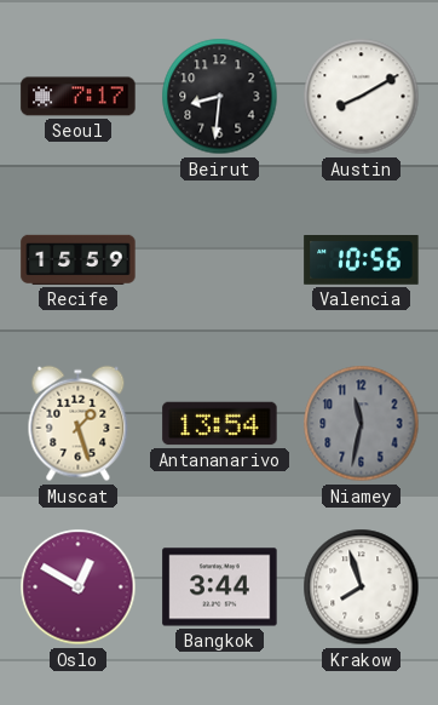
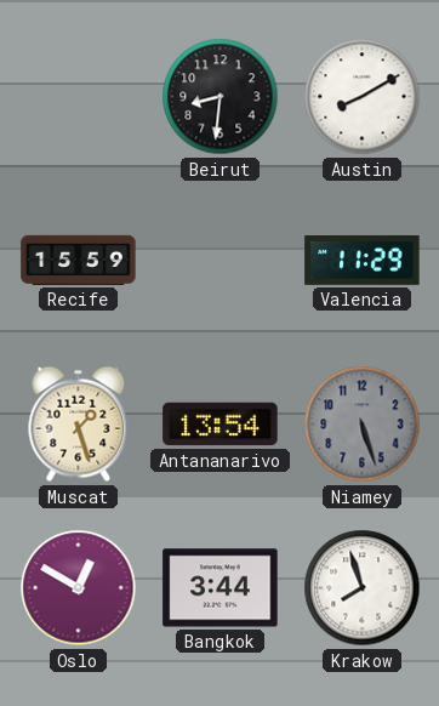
Seoul: 7:17 -> none (79, 97)
Valencia: 10:56 -> 11:29 (363, 261)
Niamey: 11:32 -> 5:27 (363, 425)
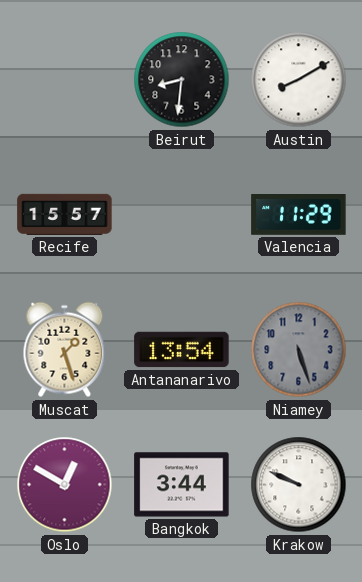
Recife: 15:59 -> 15:57 (65, 214)
Krakow: 7:57 -> 9:49 (299, 485)
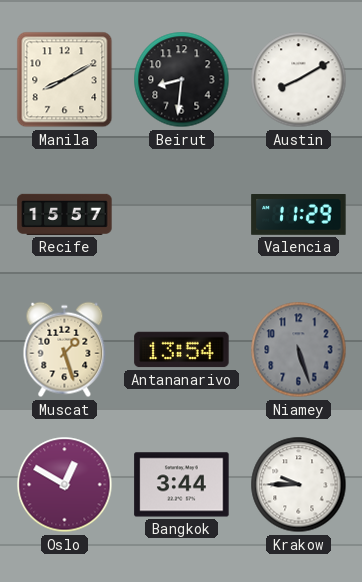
Manila: none -> 8:10 (65, 80)
Krakow: 9:49 -> 9:45 (299, 485)
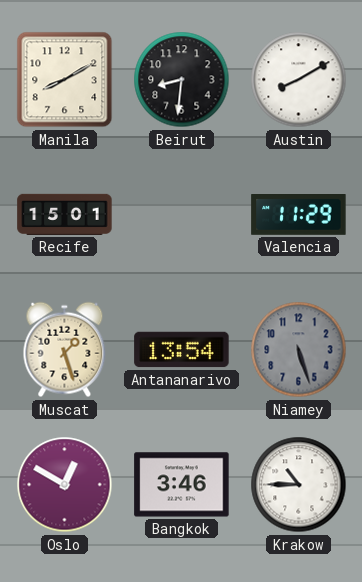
Recife: 15:57 -> 15:01 (65, 214)
Bangkok: 3:44 -> 3:46 (182, 485)
Krakow: 9:45 -> 10:45 (299, 485)
